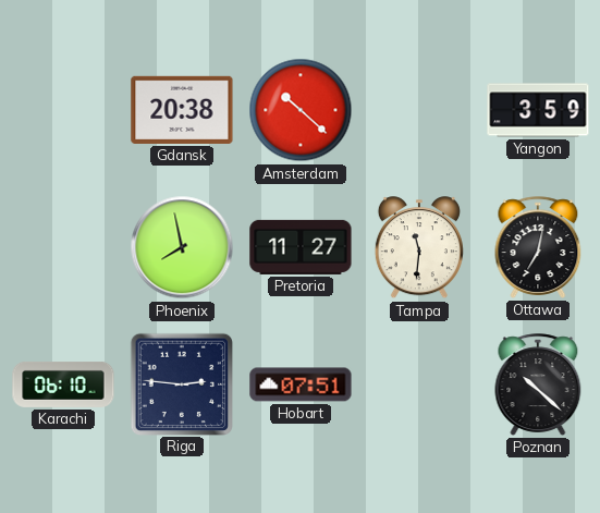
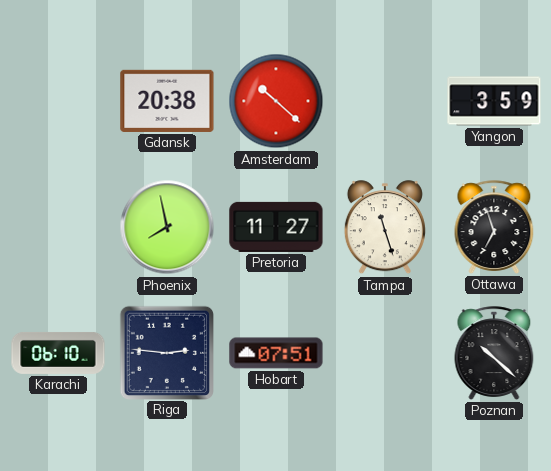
Tampa: 11:31 -> 11:27 (385, 228)
Ottawa: 7:02 -> 6:57 (494, 227)
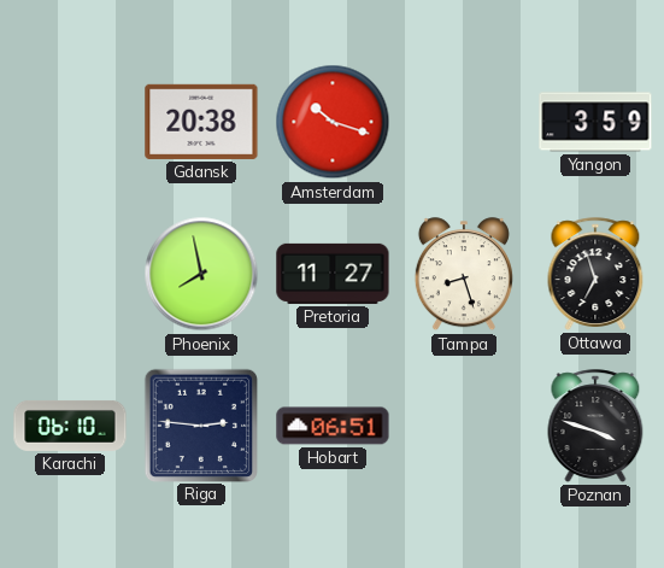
Amsterdam: 10:22 -> 10:18 (333, 122)
Tampa: 11:27 -> 8:27 (464, 275)
Hobart: 07:51 -> 06:51 (333, 426)
Poznan: 10:22 -> 3:48 (595, 426)
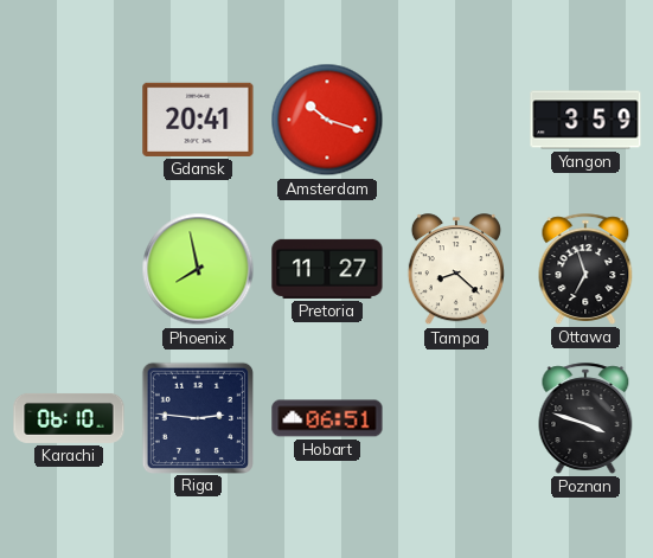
Gdansk: 20:38 -> 20:41 (198, 120)
Tampa: 8:27 -> 8:22 (456, 270)
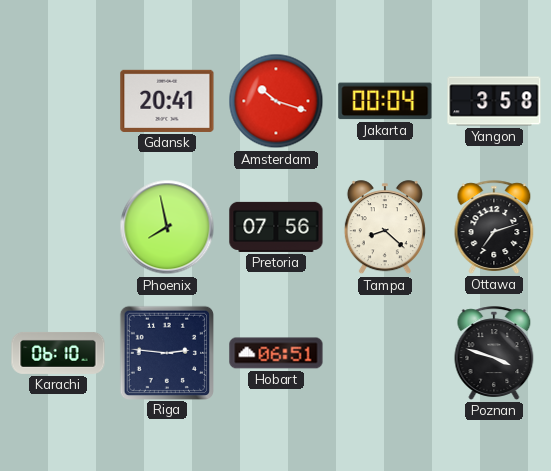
Jakarta: none -> 00:04 (385, 101)
Yangon: 3:59 -> 3:58 (494, 101)
Pretoria: 11:27 -> 07:56 (276, 227)
Ottawa: 6:57 -> 7:12 (494, 227)
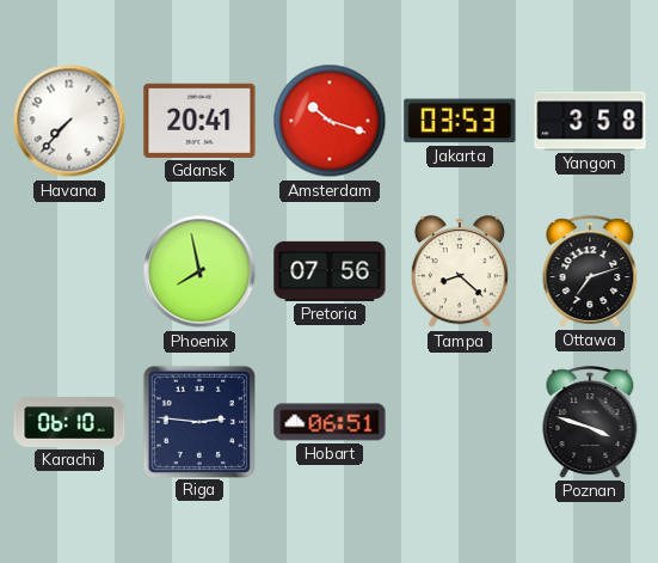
Havana: none -> 7:37 (69, 121)
Jakarta: 00:04 -> 03:53 (460, 121)
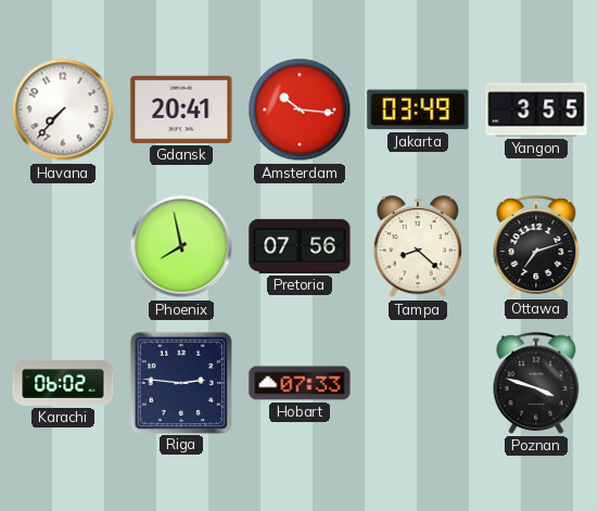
Amsterdam: 10:18 -> 10:16 (300, 110)
Jakarta: 03:53 -> 03:49 (418, 110)
Yangon: 3:58 -> 3:55 (536, 110)
Karachi: 06:10 -> 06:02 (63, 383)
Hobart: 06:51 -> 07:33 (300, 383)
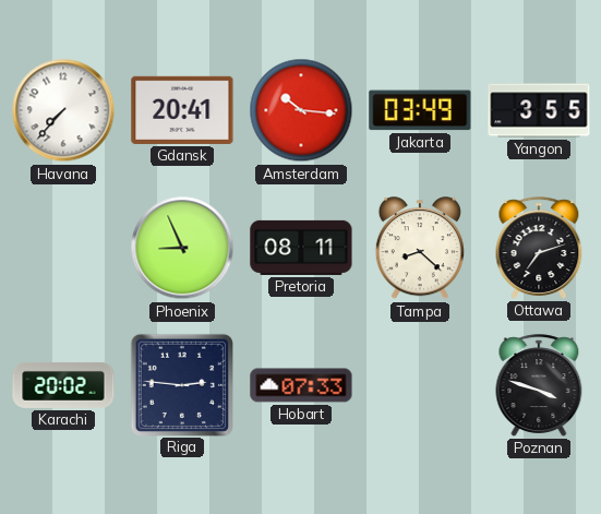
Phoenix: 7:58 -> 8:56 (182, 248)
Pretoria: 07:56 -> 08:11 (301, 248)
Karachi: 06:02 -> 20:02 (63, 385)
